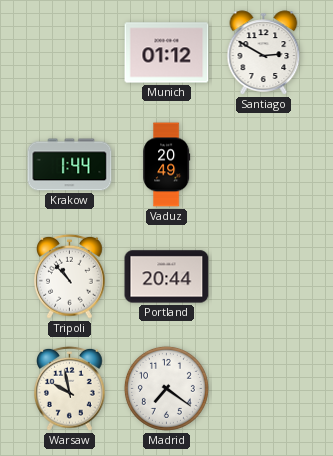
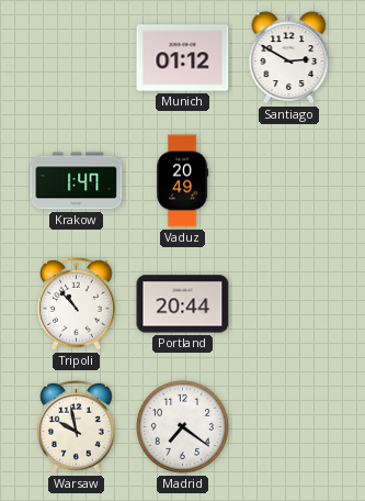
Krakow: 1:44 -> 1:47 (77, 181)
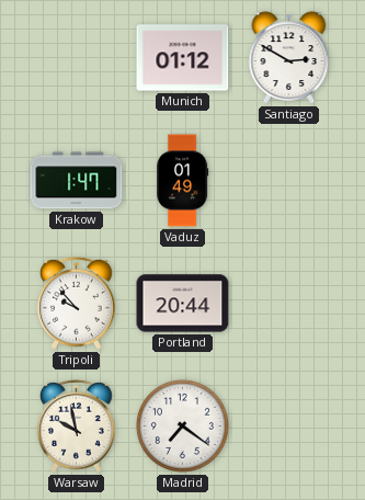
Vaduz: 20:49 -> 01:49 (183, 181)
Tripoli: 10:53 -> 9:53 (77, 303)
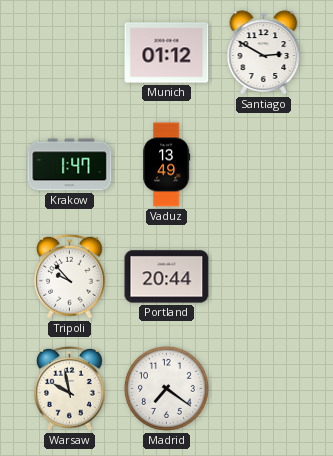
Vaduz: 01:49 -> 13:49 (167, 165)
